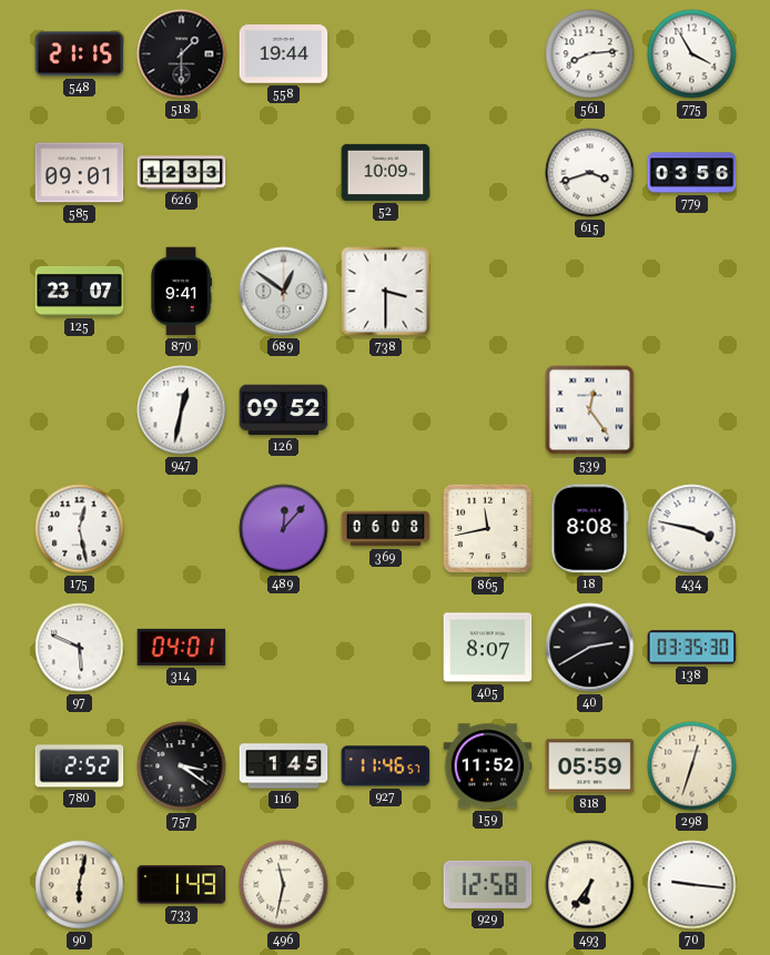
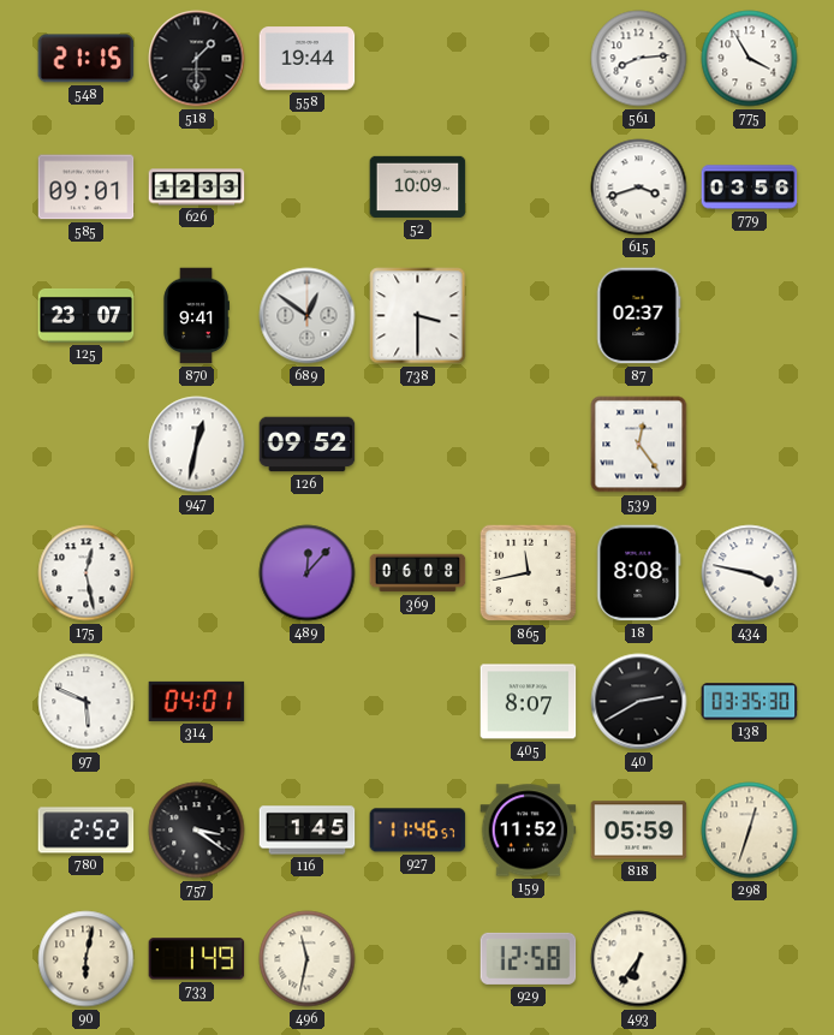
87: none -> 02:37 (639, 316)
70: 9:16 -> none (692, 885)
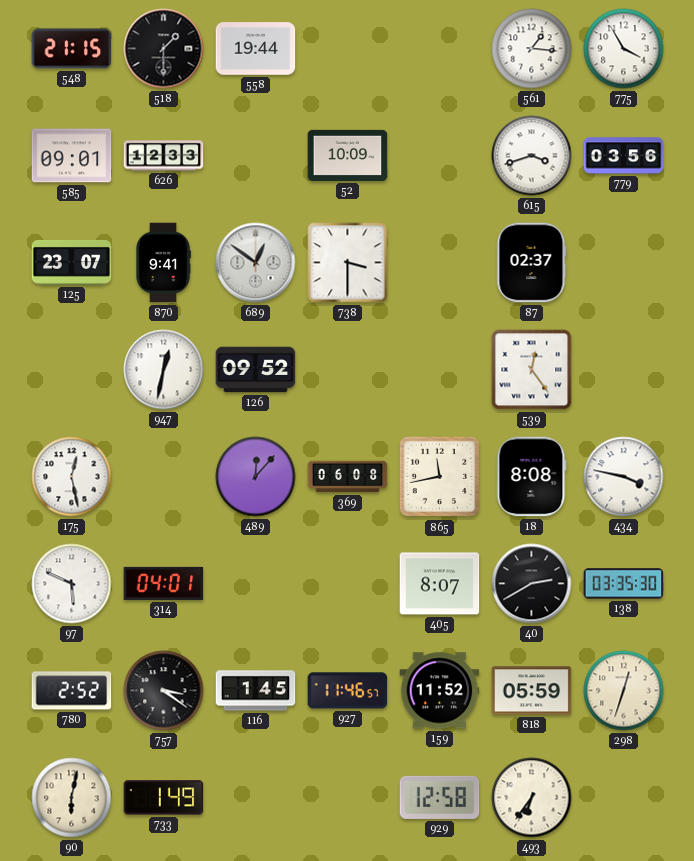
561: 8:14 -> 1:16 (532, 49)
496: 11:32 -> none (308, 959)
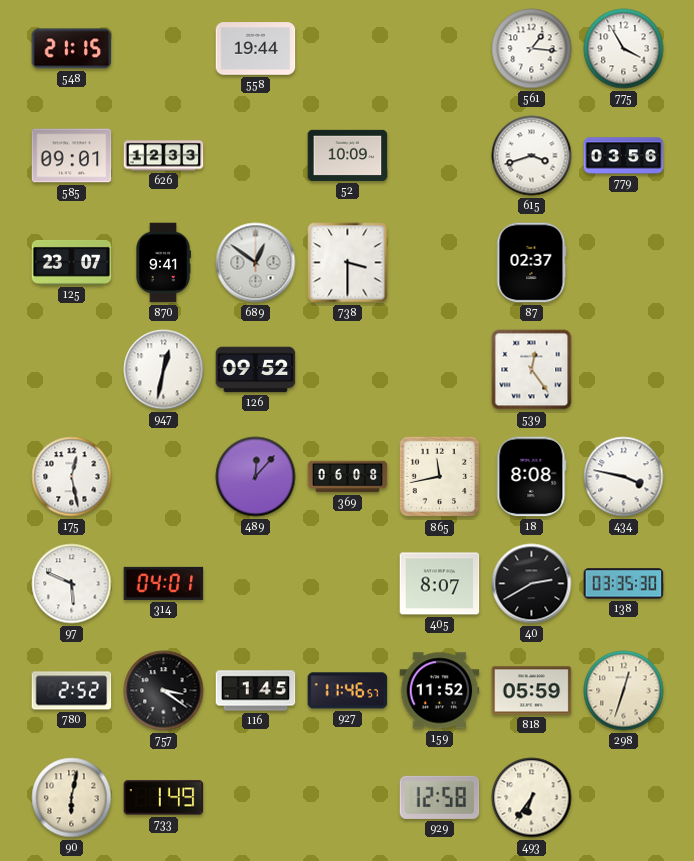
518: 1:30 -> none (164, 49)
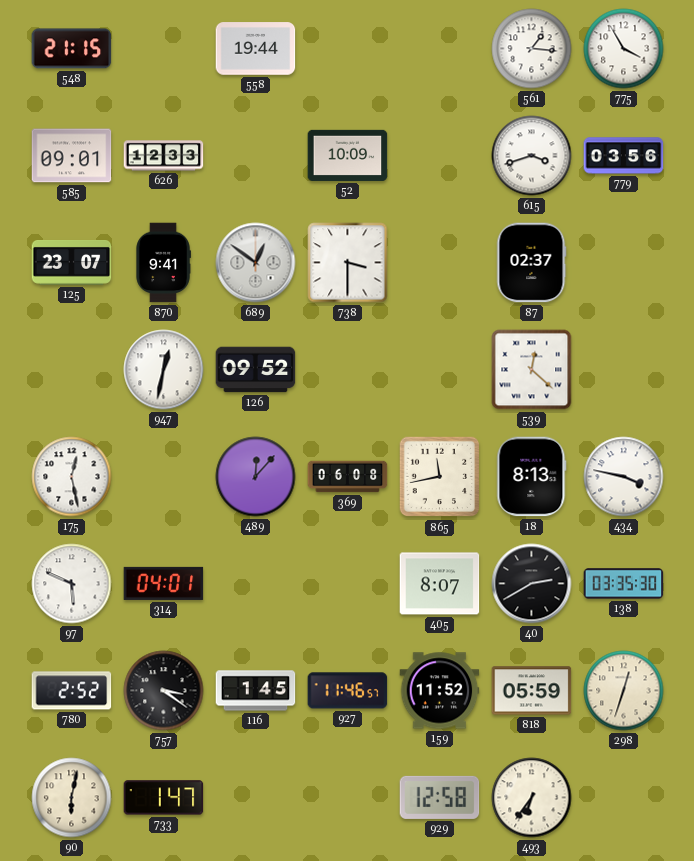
539: 12:24 -> 12:22 (532, 370)
18: 8:08 -> 8:13 (532, 477)
733: 1:49 -> 1:47 (164, 798)
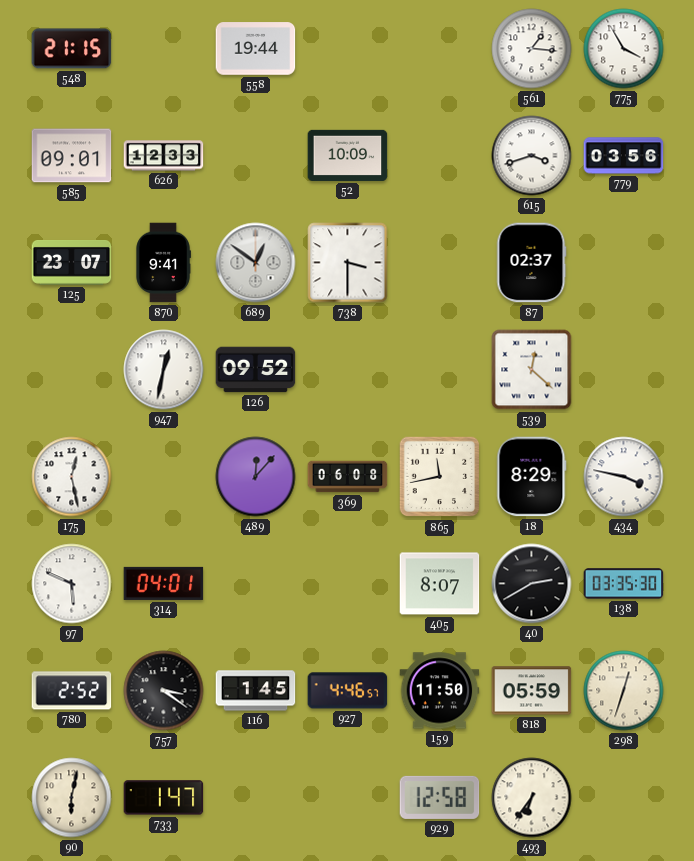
18: 8:13 -> 8:29 (532, 477)
927: 11:46 -> 4:46 (348, 691)
159: 11:52 -> 11:50 (440, 691)
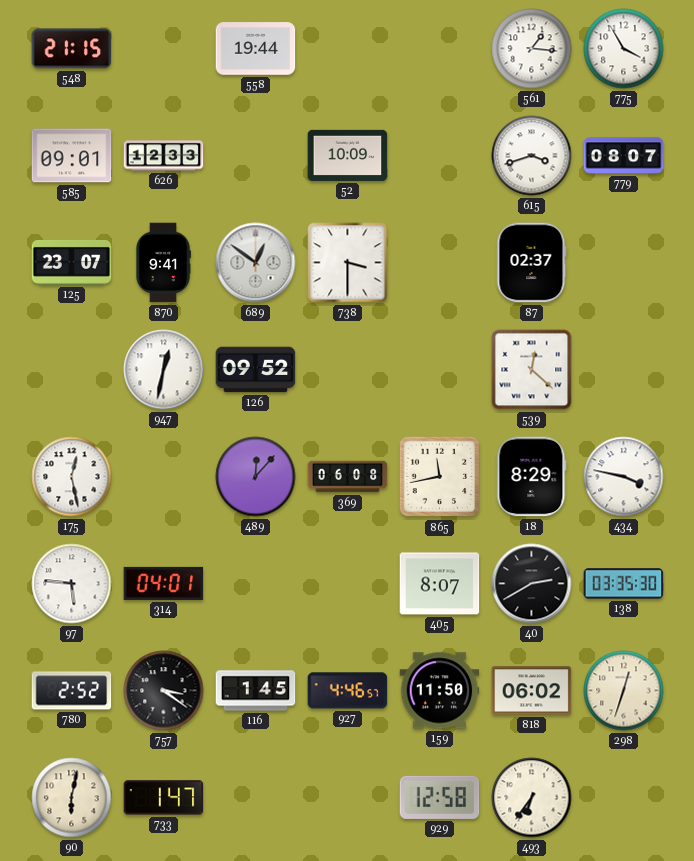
779: 03:56 -> 08:07 (624, 156)
97: 5:49 -> 5:46 (72, 584)
818: 05:59 -> 06:02 (532, 691)
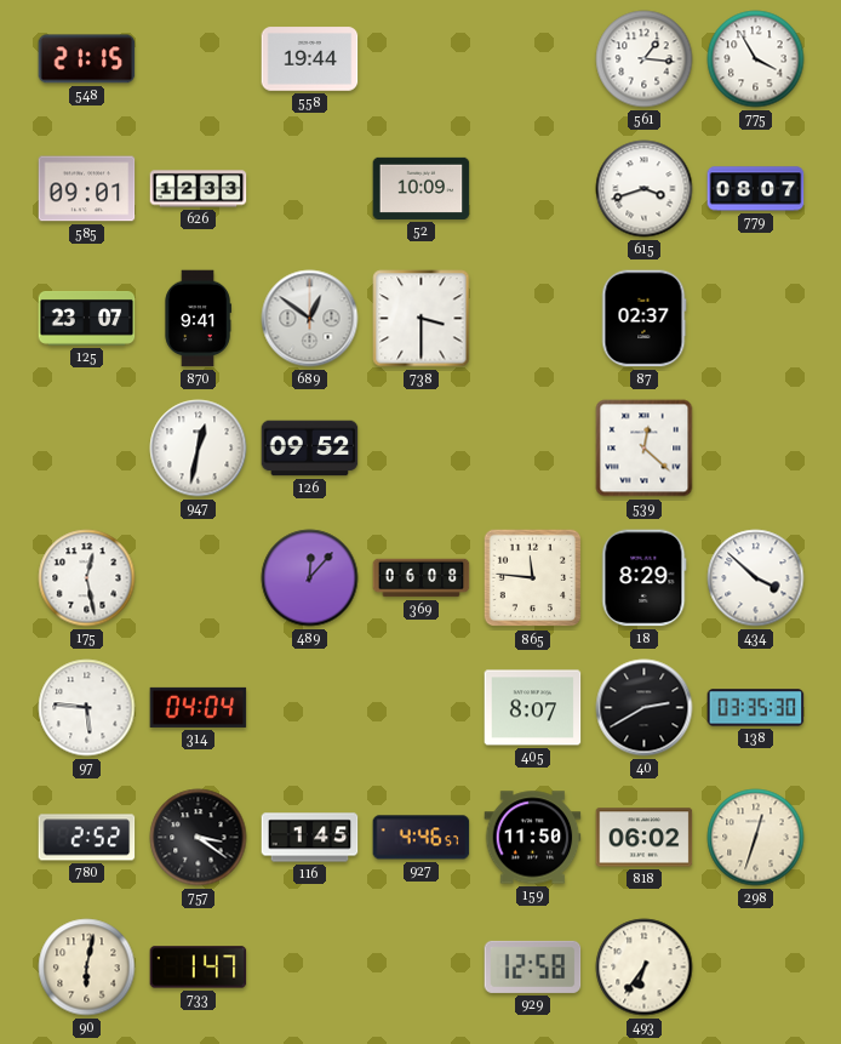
865: 11:43 -> 11:46 (533, 578)
434: 3:47 -> 3:52 (756, 578)
314: 04:01 -> 04:04 (199, 707)
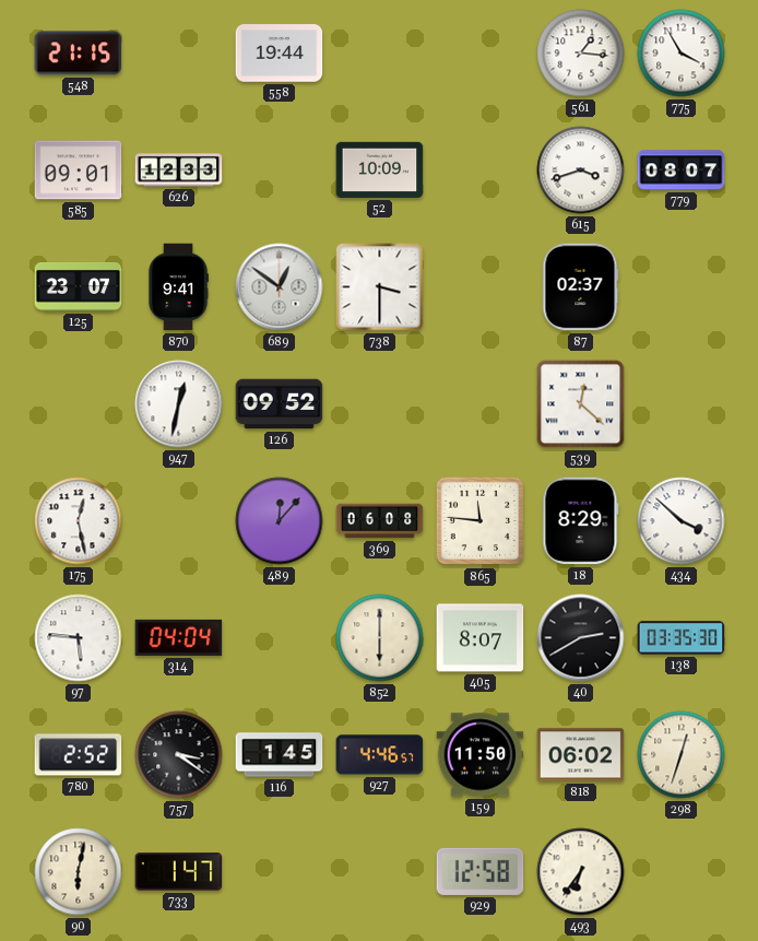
852: none -> 6:00 (380, 638)
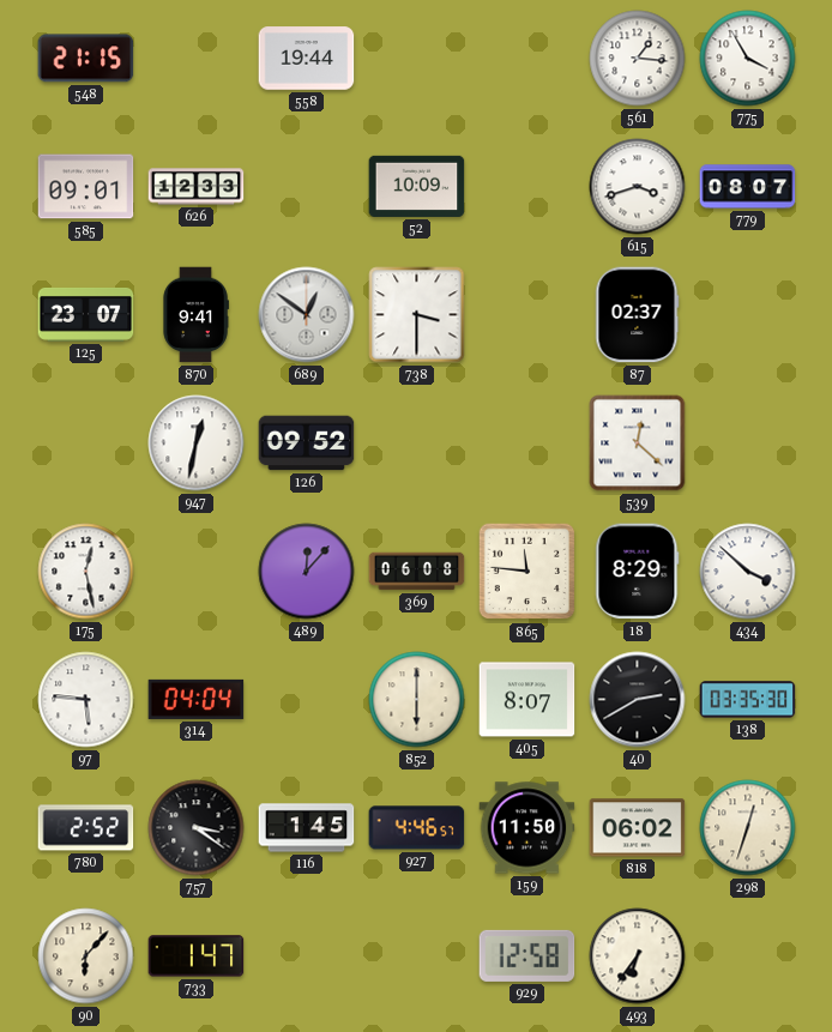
90: 6:02 -> 6:07 (86, 956)
